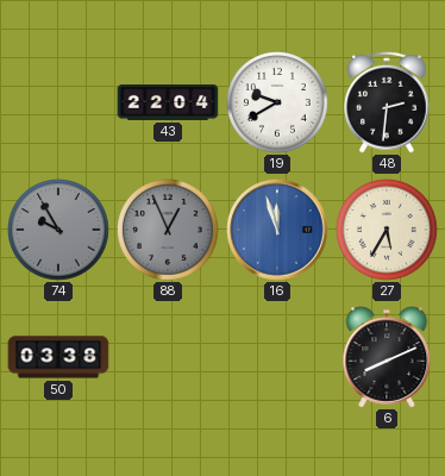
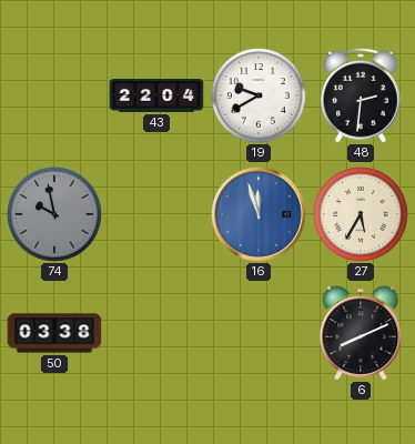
74: 9:55 -> 9:58 (54, 214)
88: 12:56 -> none (168, 230)
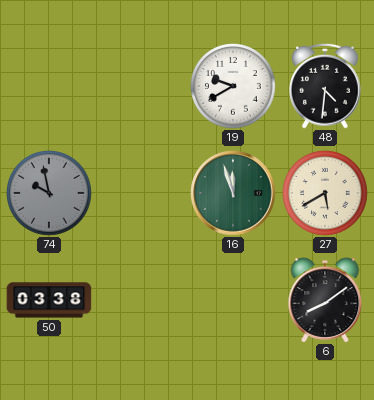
43: 22:04 -> none (156, 97)
48: 2:31 -> 4:31 (326, 86)
16 dial: blue -> green (233, 193)
27: 5:35 -> 5:40 (325, 193)
6: 8:11 -> 8:09 (325, 300)
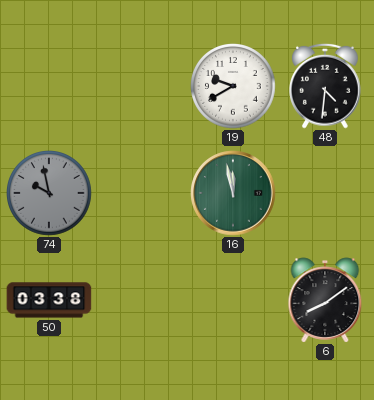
16: 11:57 -> 11:58 (233, 193)
27: 5:40 -> none (325, 193)
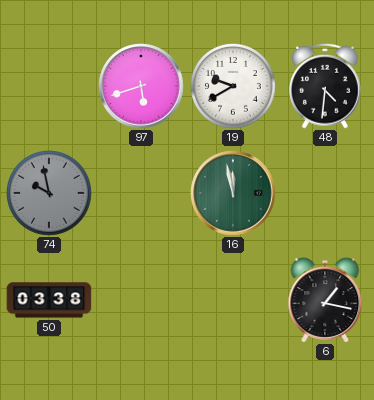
97: none -> 5:42 (141, 86)
6: 8:09 -> 1:17 (325, 300)
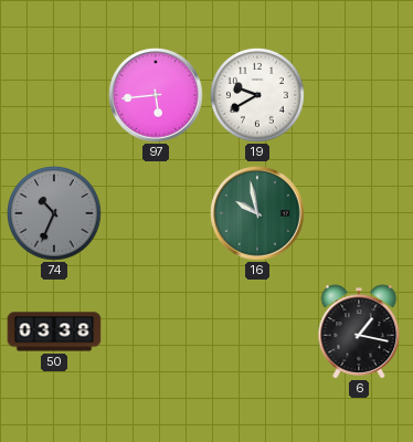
97: 5:42 -> 5:44 (156, 95)
48: 4:31 -> none (326, 86)
74: 9:58 -> 10:34 (54, 213)
16: 11:58 -> 9:58 (257, 213)
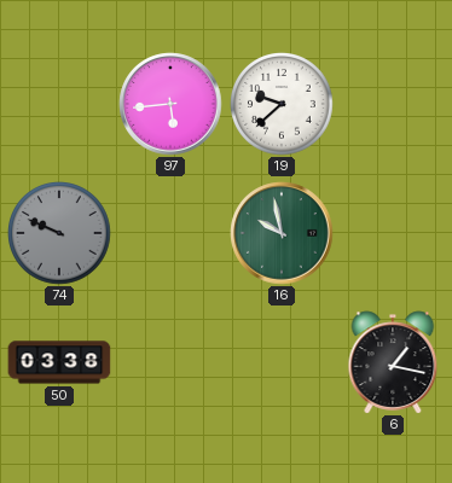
19: 9:40 -> 9:38 (282, 104)
74: 10:34 -> 9:49 (59, 233)
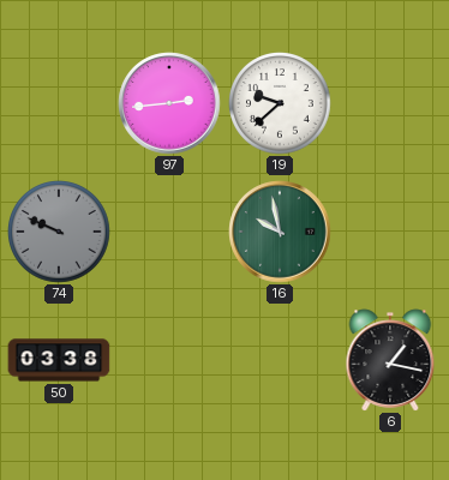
97: 5:44 -> 2:44 (169, 103)
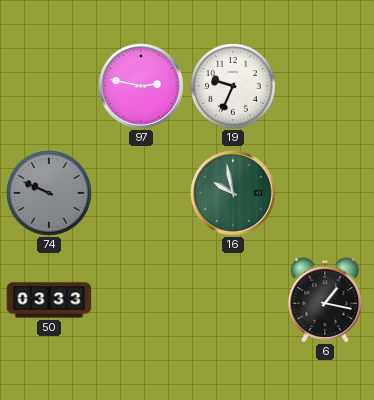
97: 2:44 -> 2:47 (141, 86)
19: 9:38 -> 9:34 (233, 86)
50: 03:38 -> 03:33 (49, 300)
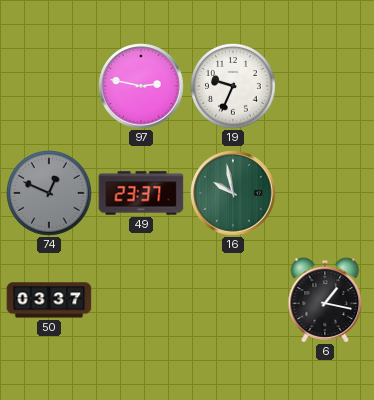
74: 9:49 -> 12:49 (49, 193)
49: none -> 23:37 (141, 193)
50: 03:33 -> 03:37 (49, 300)
